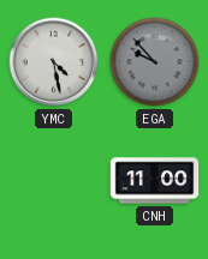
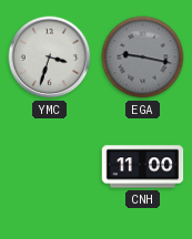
YMC: 4:28 -> 3:33 (50, 58)
EGA: 9:53 -> 9:17 (143, 58)
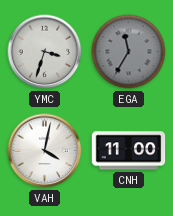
EGA: 9:17 -> 11:35 (129, 52)
VAH: none -> 4:02 (45, 151)
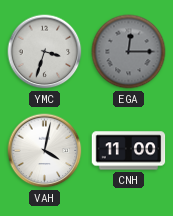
EGA: 11:35 -> 12:15 (129, 52)
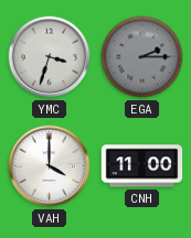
EGA: 12:15 -> 2:15 (142, 57)
VAH: 4:02 -> 4:00 (50, 166)
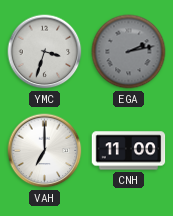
EGA: 2:15 -> 2:13 (129, 52)
VAH: 4:00 -> 7:00 (45, 151)
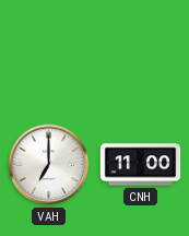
YMC: 3:33 -> none (45, 52)
EGA: 2:13 -> none (129, 52)
